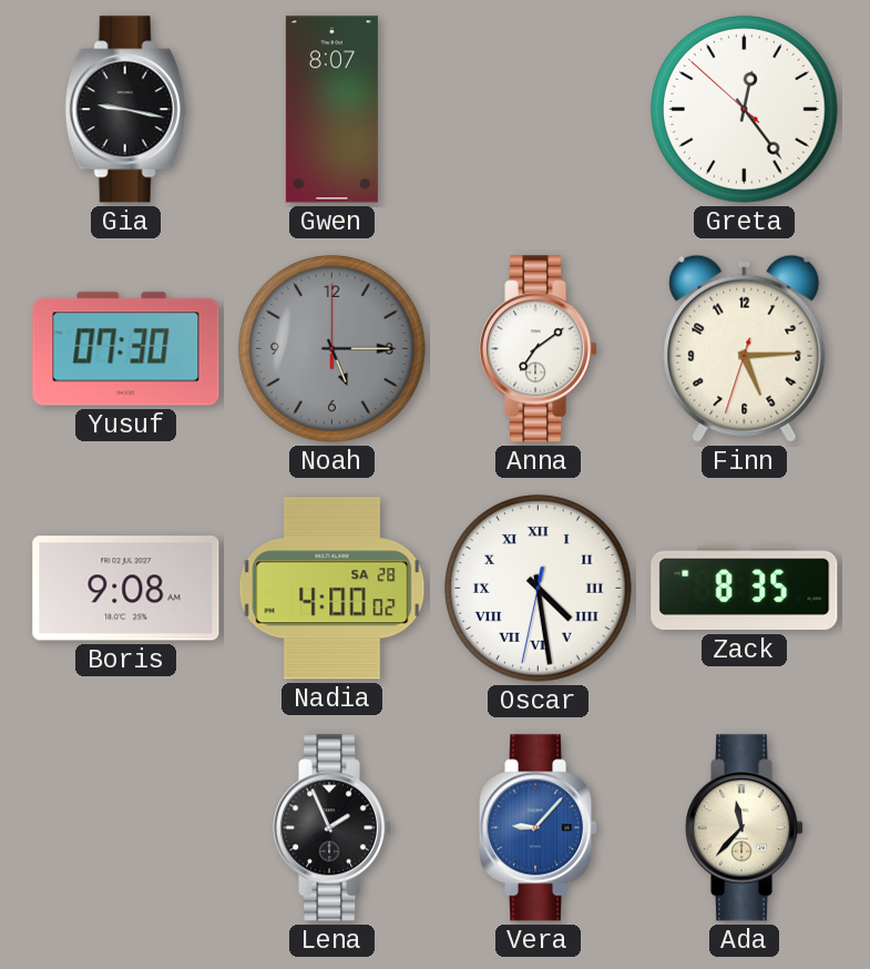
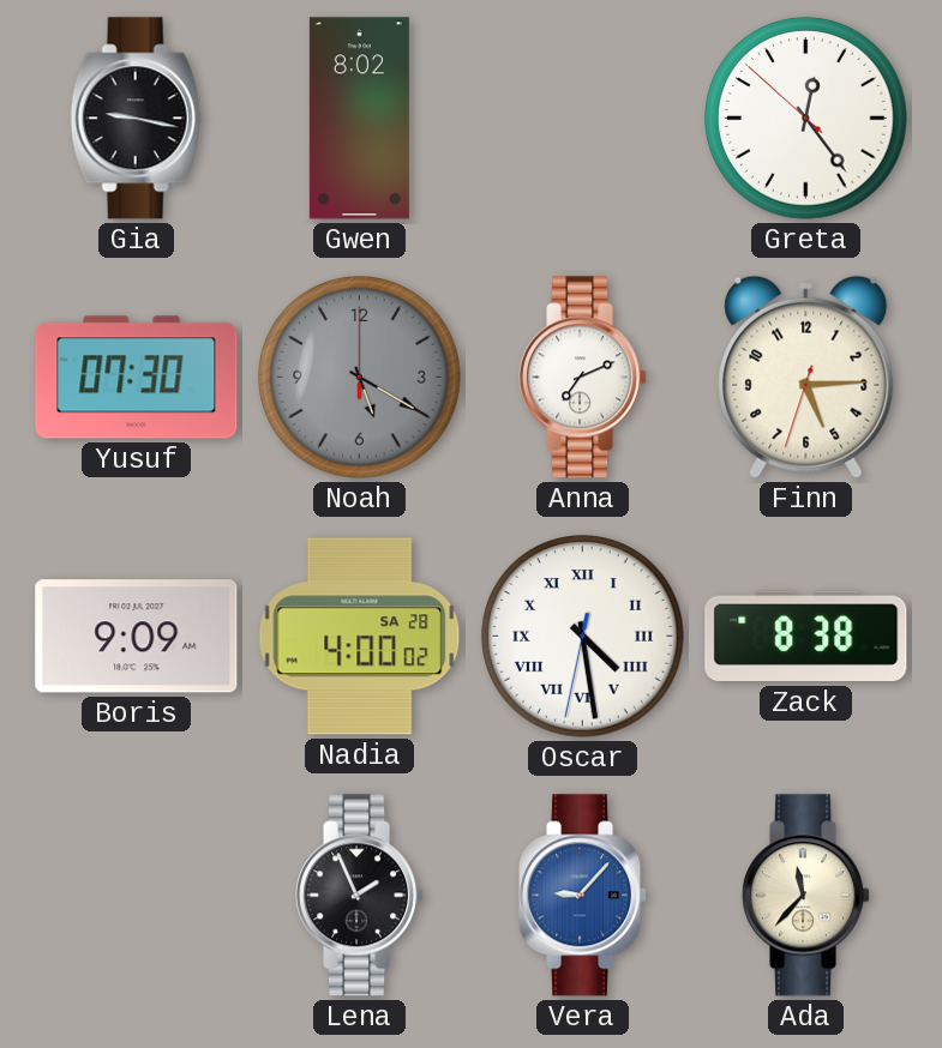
Gwen: 8:07 -> 8:02 (359, 119)
Noah: 5:15 -> 5:20 (360, 378)
Anna: 7:09 -> 7:11 (584, 378)
Boris: 9:08 -> 9:09 (137, 637)
Zack: 8:35 -> 8:38 (806, 637)
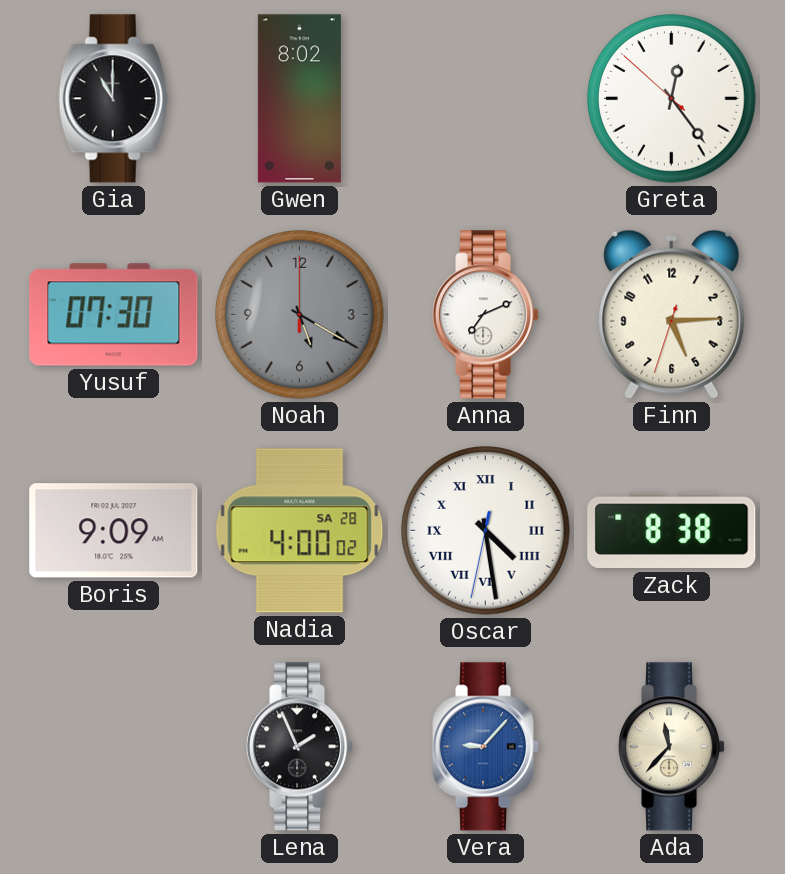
Gia: 9:17 -> 11:00 (114, 99)
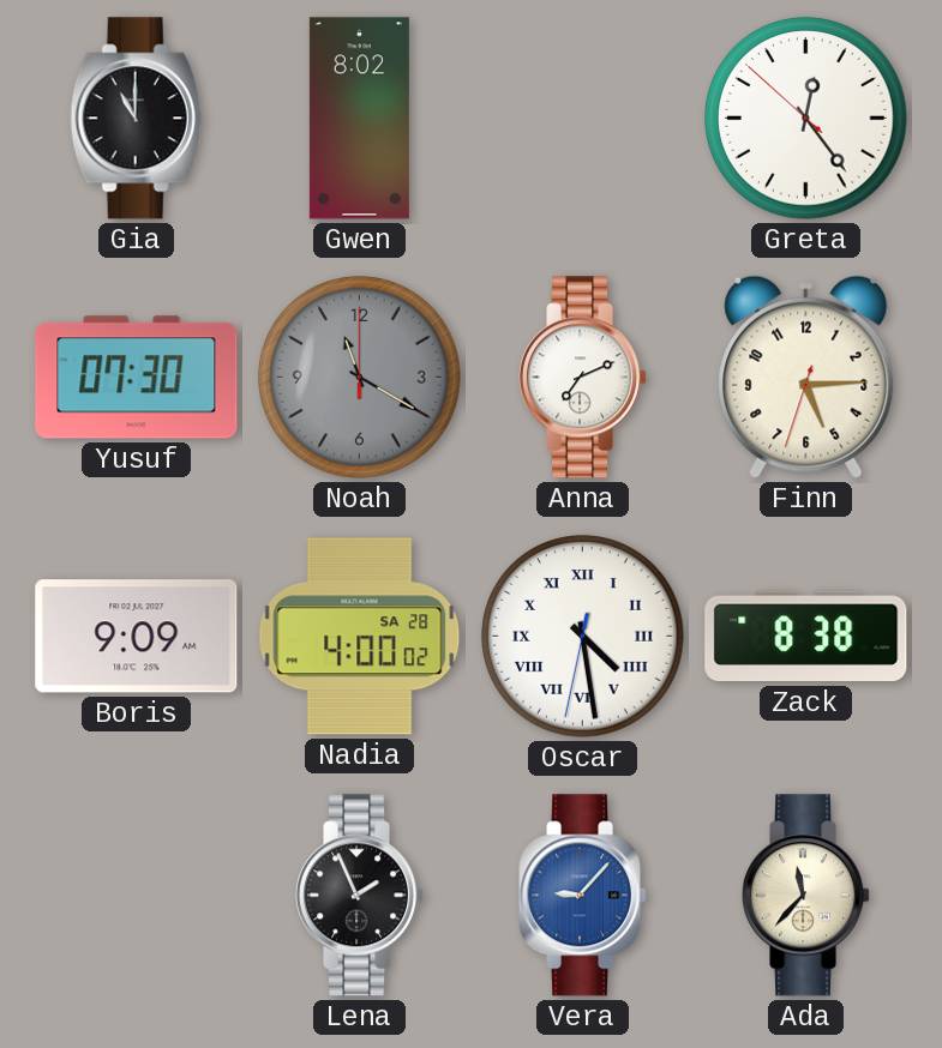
Noah: 5:20 -> 11:20 (360, 378)
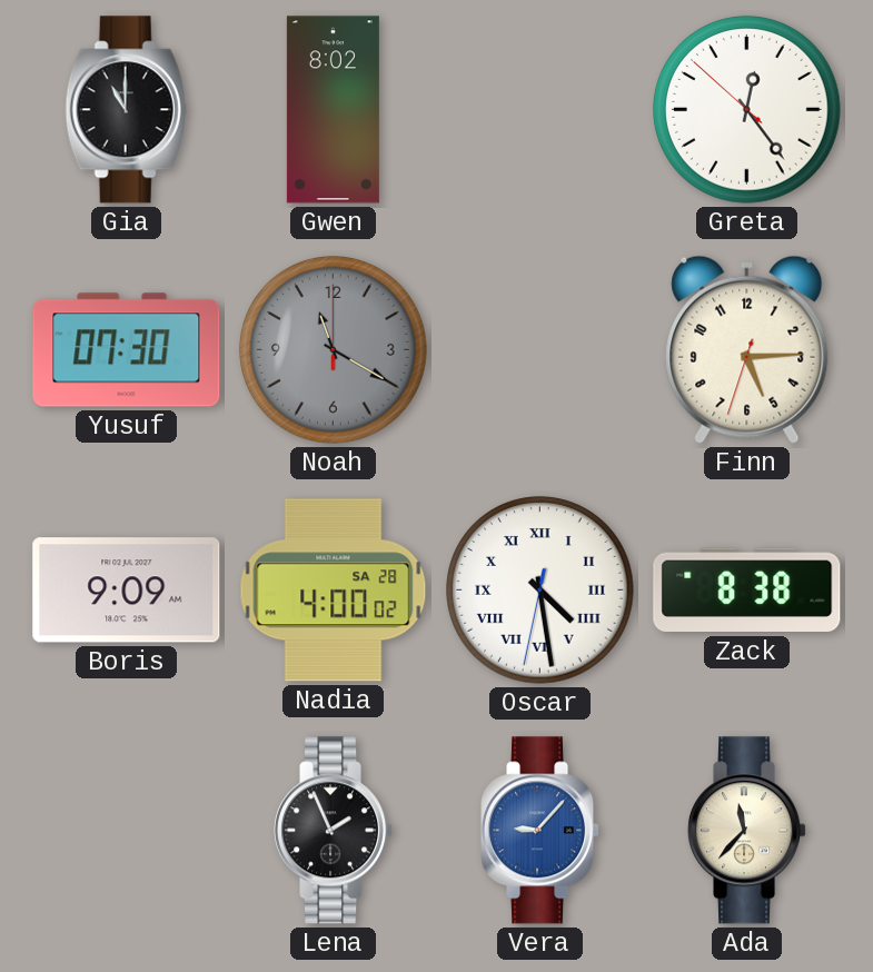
Anna: 7:11 -> none (584, 378)
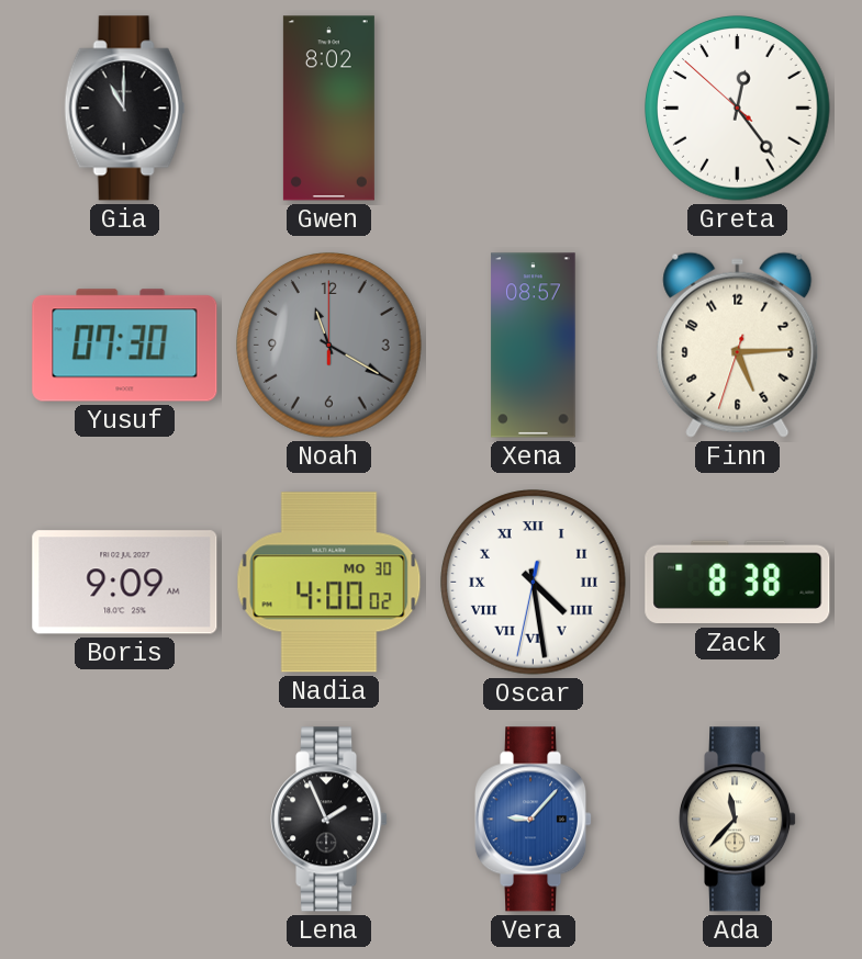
Xena: none -> 08:57 (534, 346)
Nadia date: SA 28 -> MO 30 (329, 583)
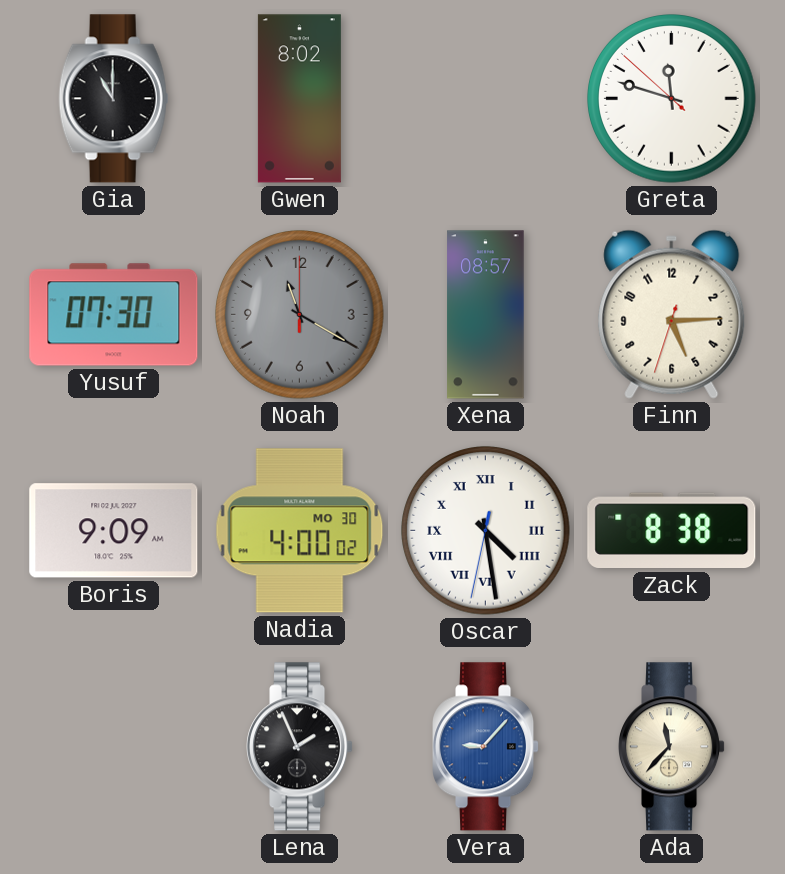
Greta: 12:23 -> 11:47 (672, 99)
